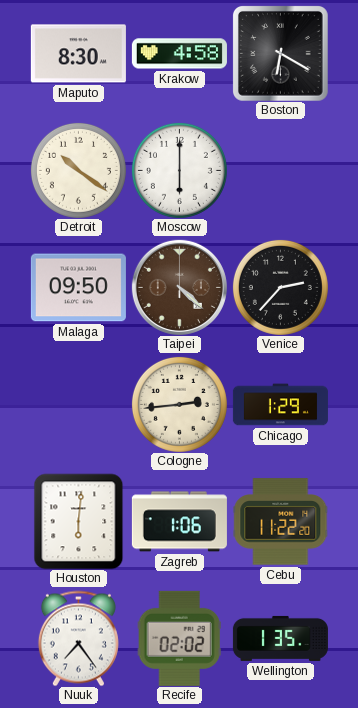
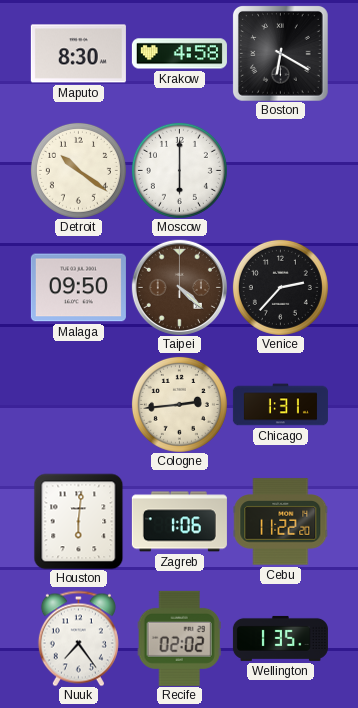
Chicago: 1:29 -> 1:31 (280, 405)
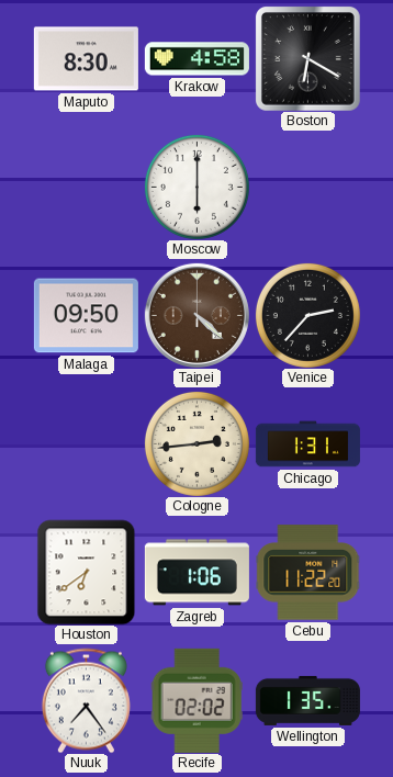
Detroit: 10:21 -> none (78, 170)
Houston: 6:01 -> 6:39 (87, 572)
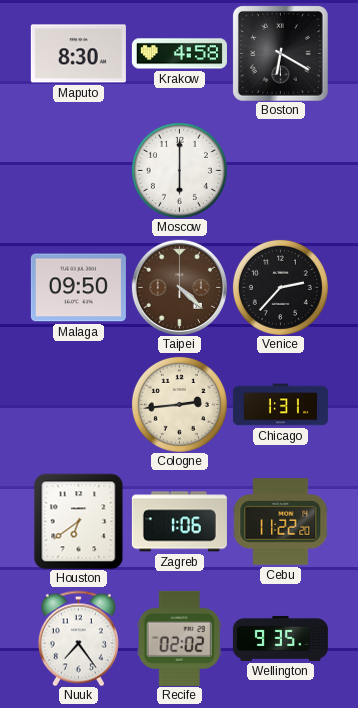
Wellington: 1:35 -> 9:35 (280, 638)
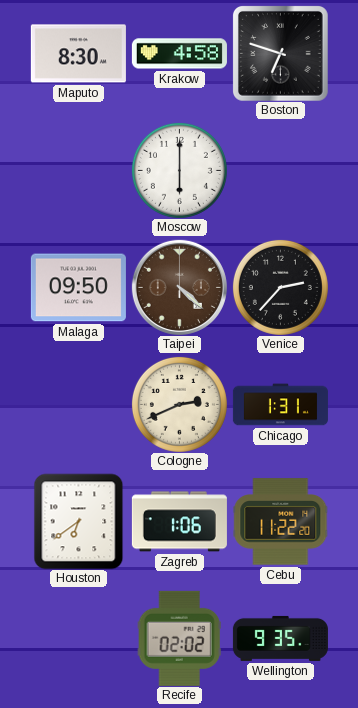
Boston: 6:20 -> 6:48 (280, 53)
Cologne: 2:44 -> 2:41 (179, 404)
Nuuk: 7:24 -> none (78, 638)
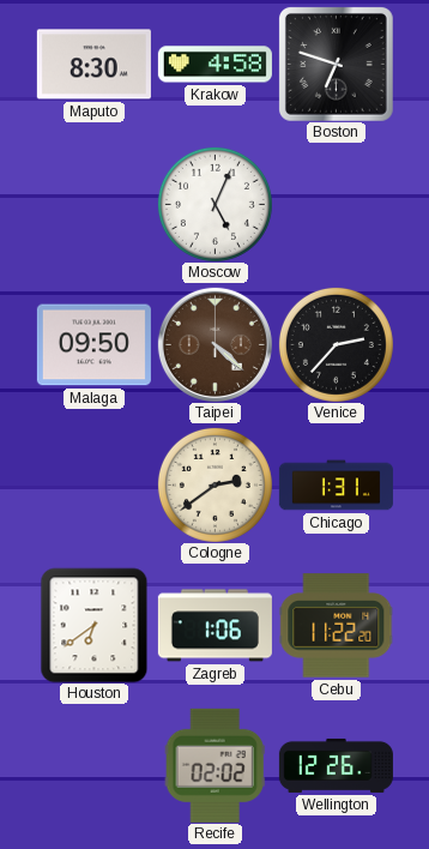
Moscow: 6:00 -> 5:04 (214, 204)
Cologne: 2:41 -> 2:39 (214, 484)
Wellington: 9:35 -> 12:26 (336, 765)
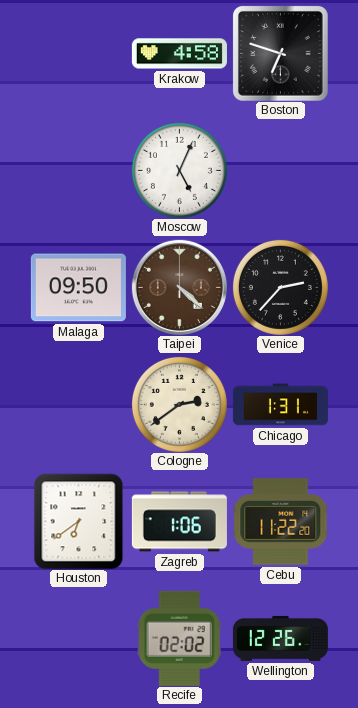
Maputo: 8:30 -> none (93, 65)
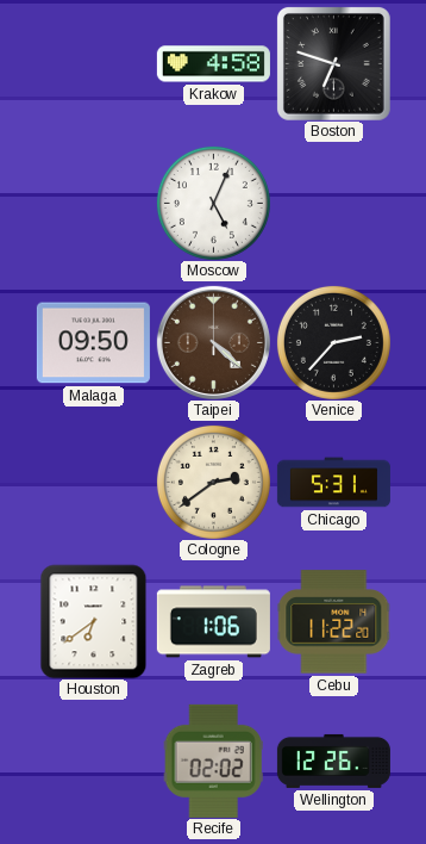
Chicago: 1:31 -> 5:31 (333, 483)
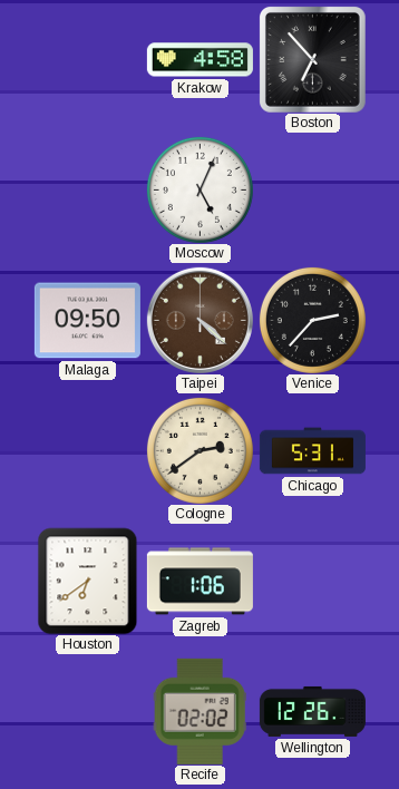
Boston: 6:48 -> 6:53 (312, 59)
Cebu: 11:22 -> none (333, 622)
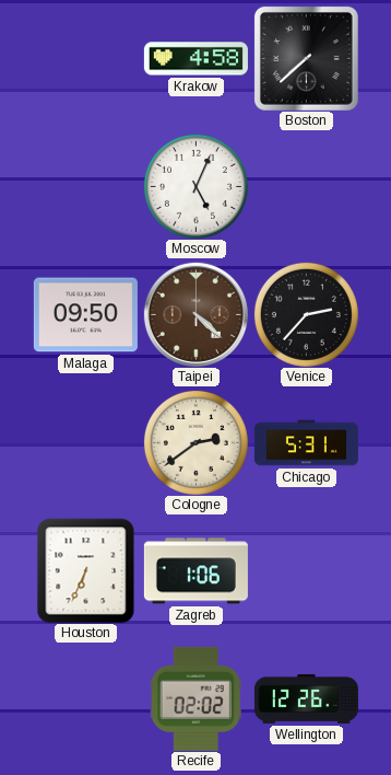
Boston: 6:53 -> 7:38 (306, 58)
Houston: 6:39 -> 6:34 (86, 570)
